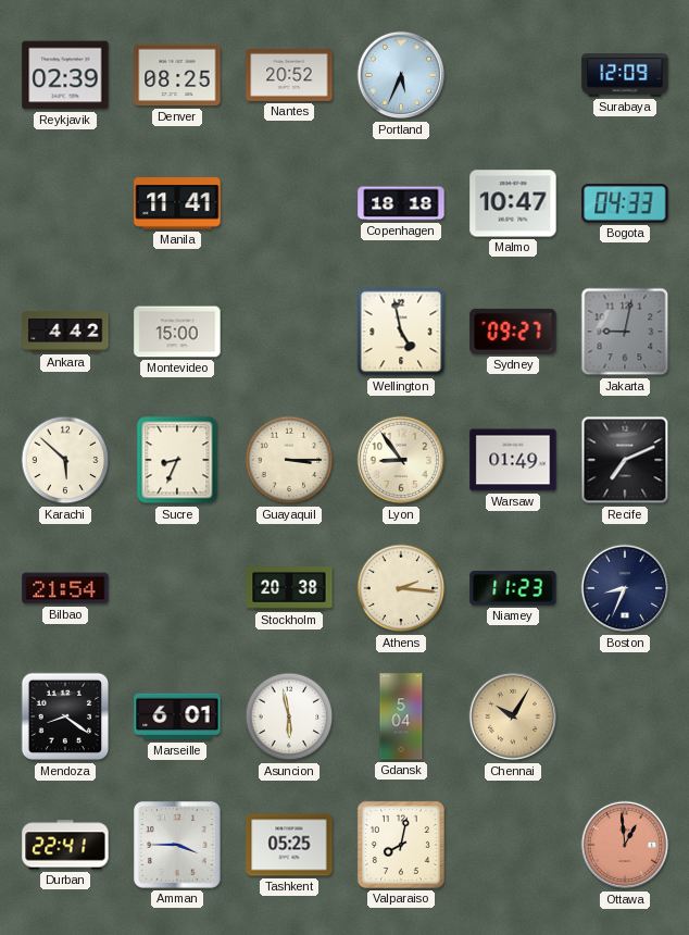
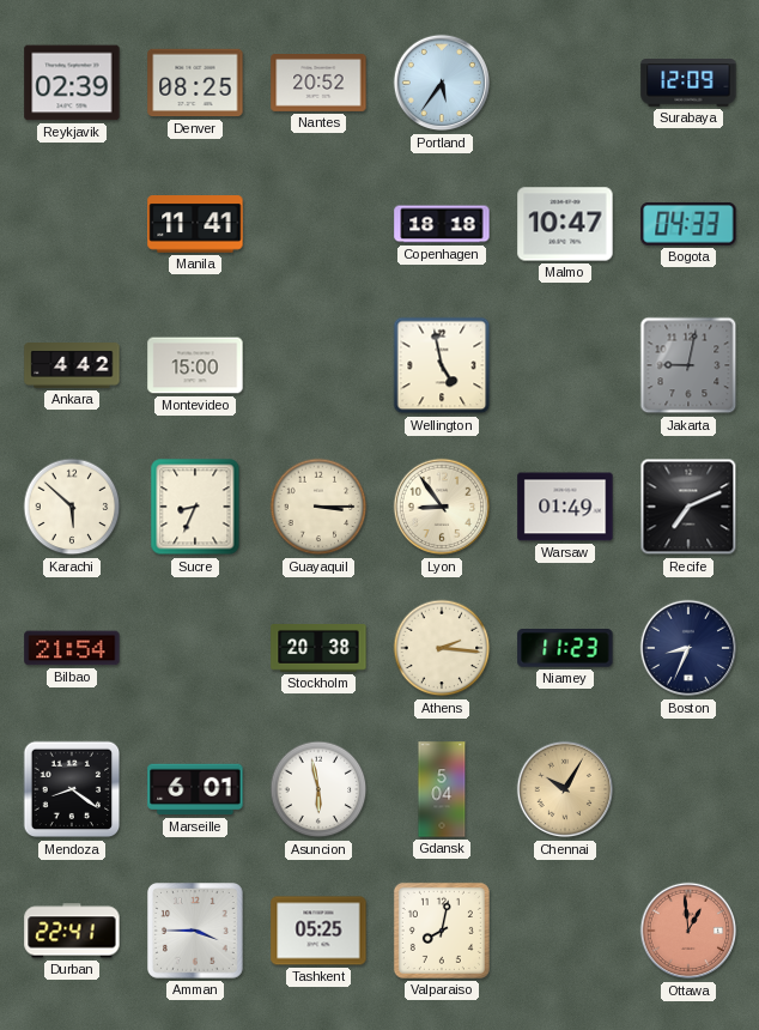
Portland: 5:34 -> 5:36 (442, 83)
Sydney: 09:27 -> none (513, 332)
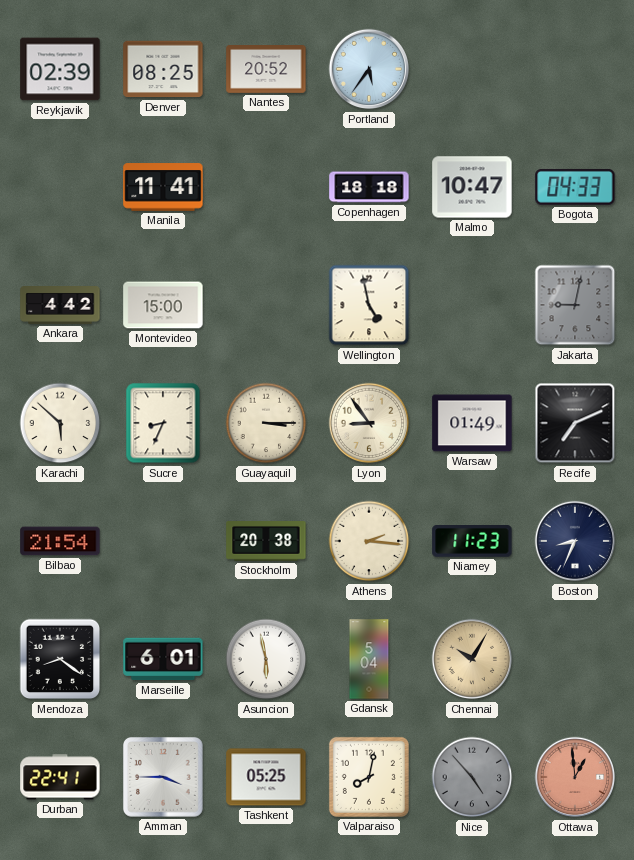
Surabaya: 12:09 -> none (688, 83)
Nice: none -> 4:53 (472, 777)
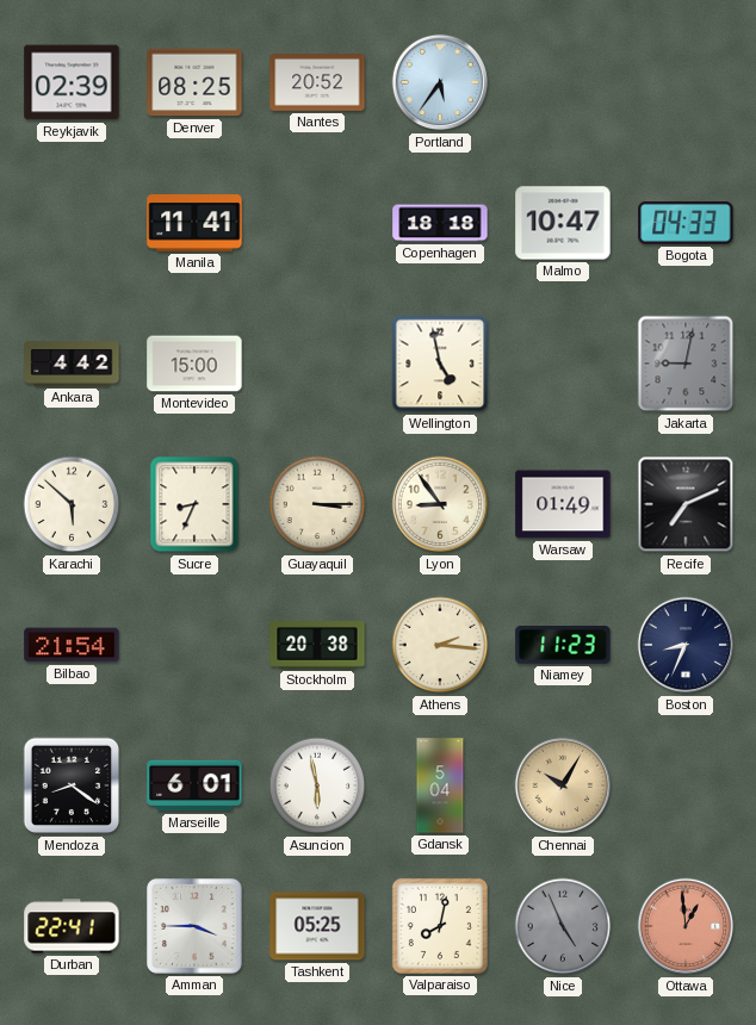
Nice: 4:53 -> 4:56 (563, 926)
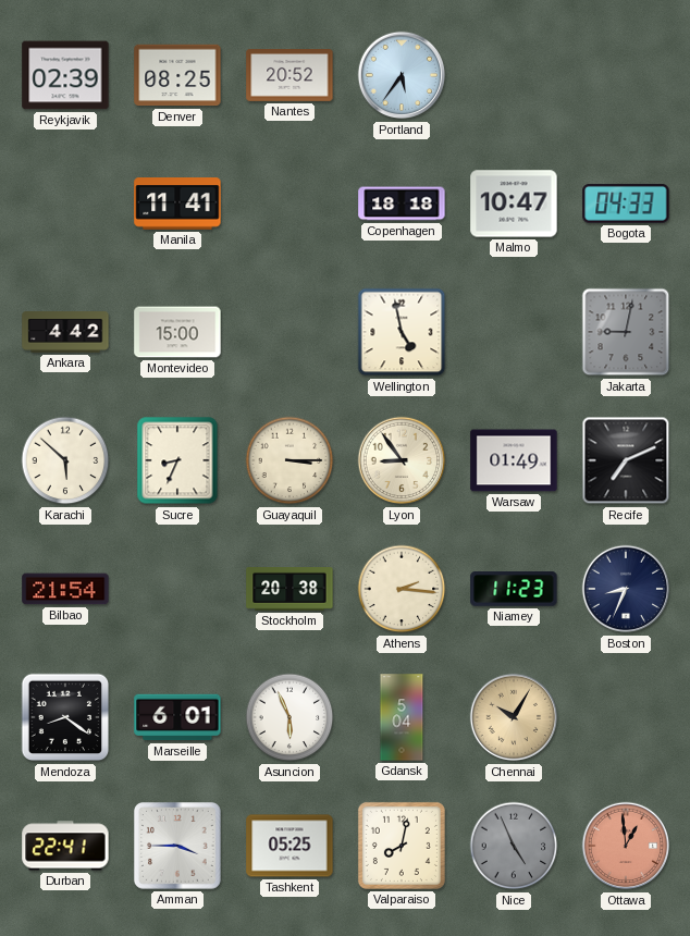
Asuncion: 5:58 -> 5:56 (289, 717)
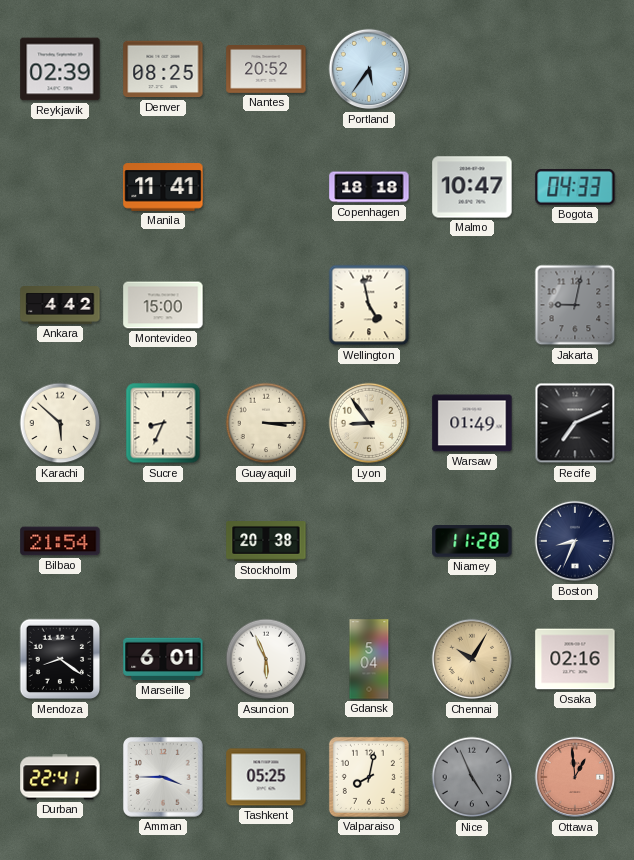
Athens: 2:16 -> none (402, 589)
Niamey: 11:23 -> 11:28 (472, 542)
Osaka: none -> 02:16 (575, 659)
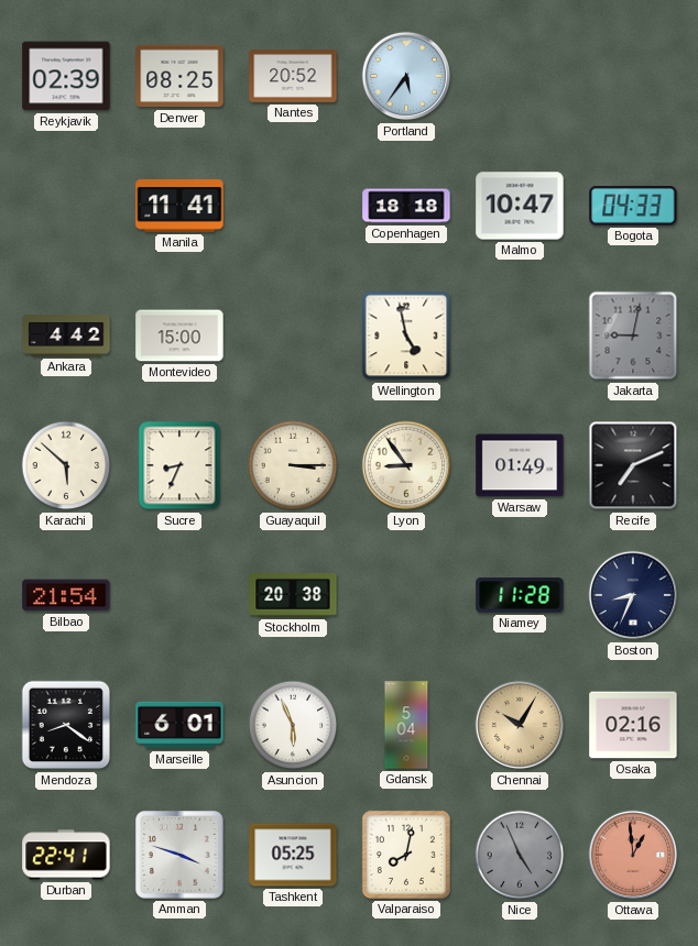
Amman: 3:45 -> 3:48 (179, 855)
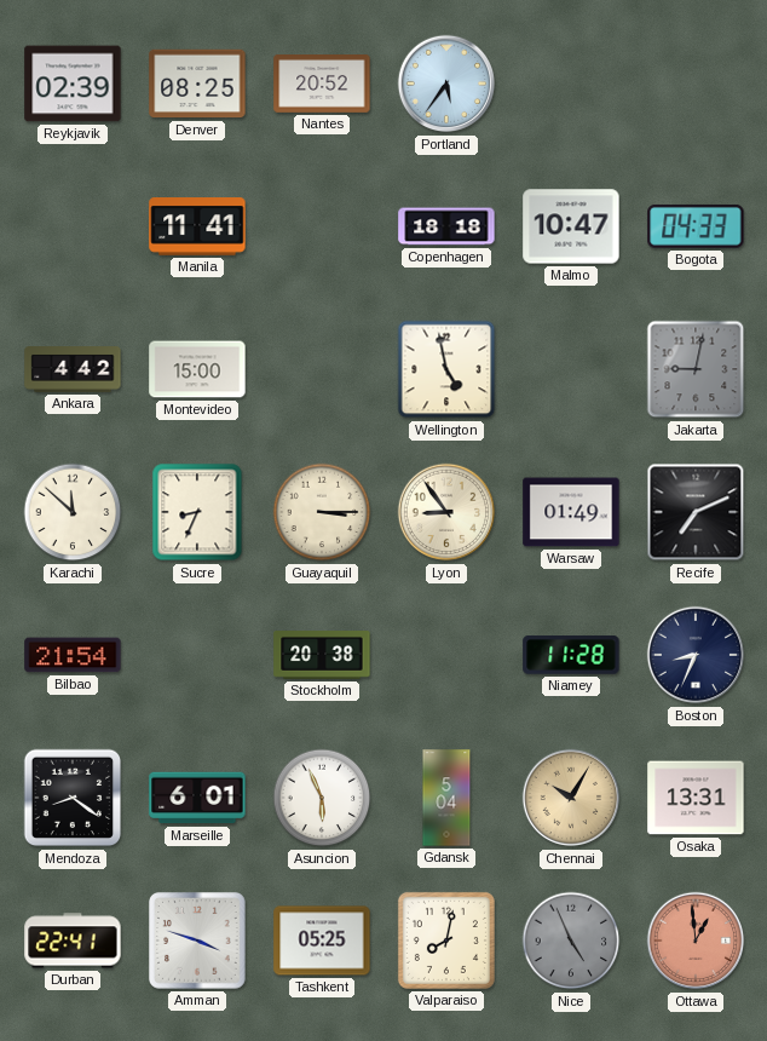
Karachi: 5:52 -> 11:52 (73, 512)
Osaka: 02:16 -> 13:31 (696, 798)
